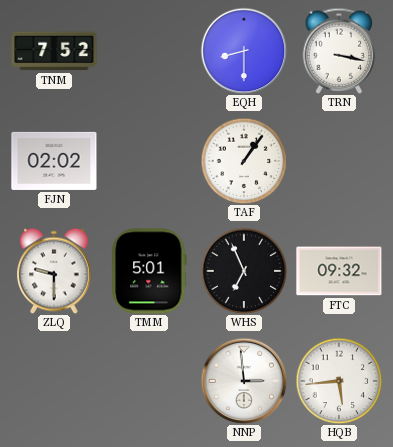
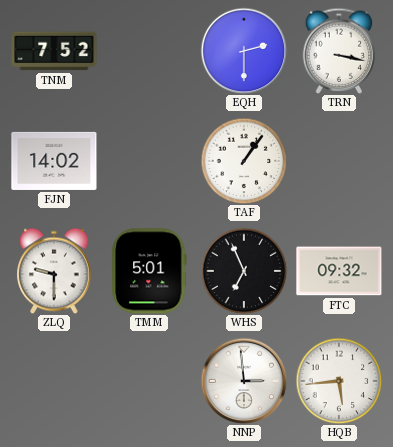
EQH: 8:30 -> 2:30 (244, 51)
FJN: 02:02 -> 14:02 (54, 161)
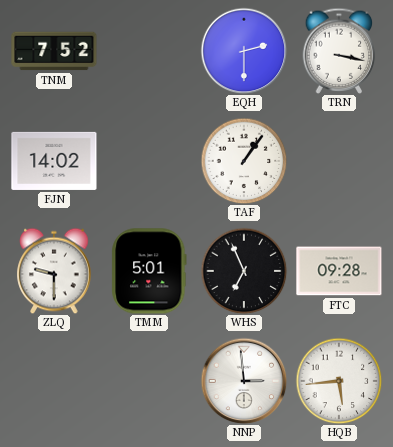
FTC: 09:32 -> 09:28 (339, 271)
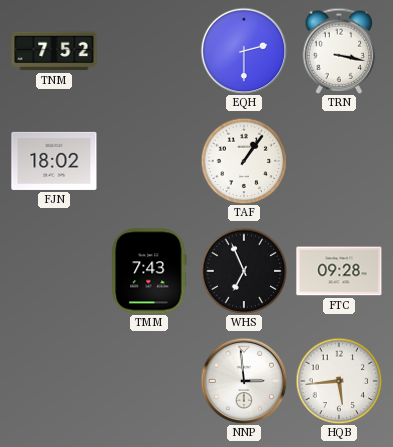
FJN: 14:02 -> 18:02 (54, 161)
ZLQ: 9:30 -> none (54, 271)
TMM: 5:01 -> 7:43 (149, 271)
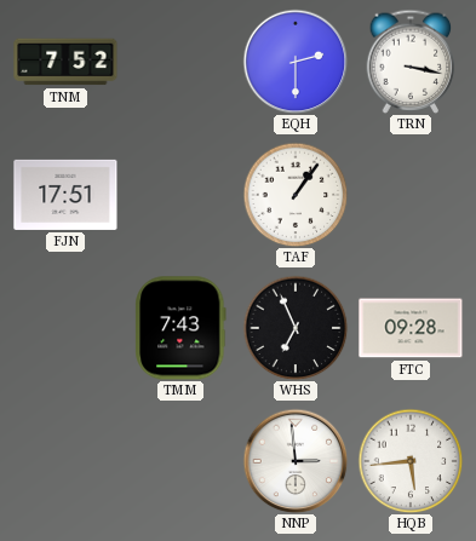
FJN: 18:02 -> 17:51 (65, 195)
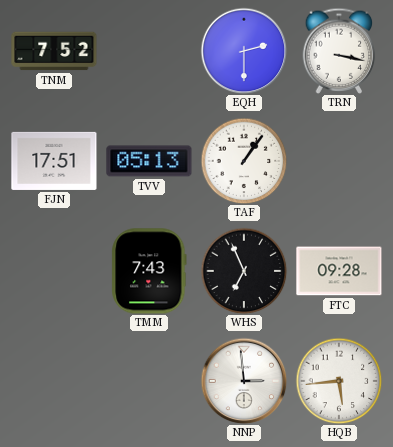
TVV: none -> 05:13 (149, 161)
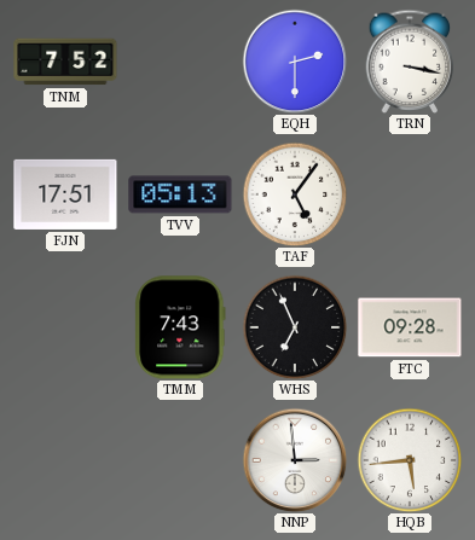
TAF: 1:06 -> 5:06 (295, 194)
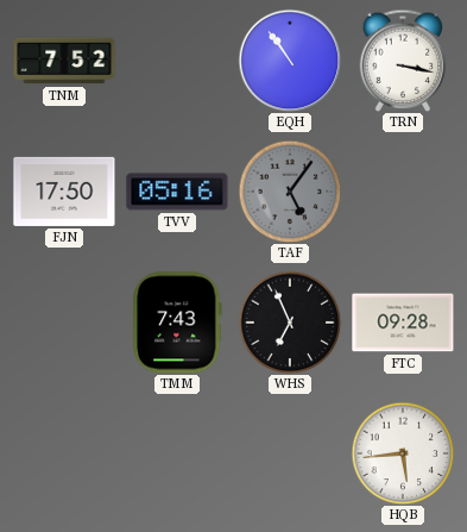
EQH: 2:30 -> 10:54 (290, 61)
FJN: 17:51 -> 17:50 (64, 192)
TVV: 05:13 -> 05:16 (177, 192)
TAF dial: white -> grey (290, 192)
NNP: 2:59 -> none (295, 460)
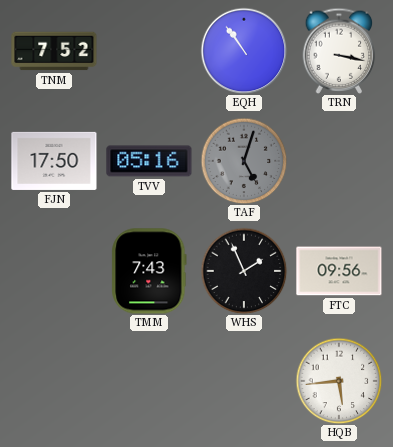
TAF: 5:06 -> 5:03 (244, 161)
WHS: 6:56 -> 1:56 (244, 271)
FTC: 09:28 -> 09:56 (339, 271)
